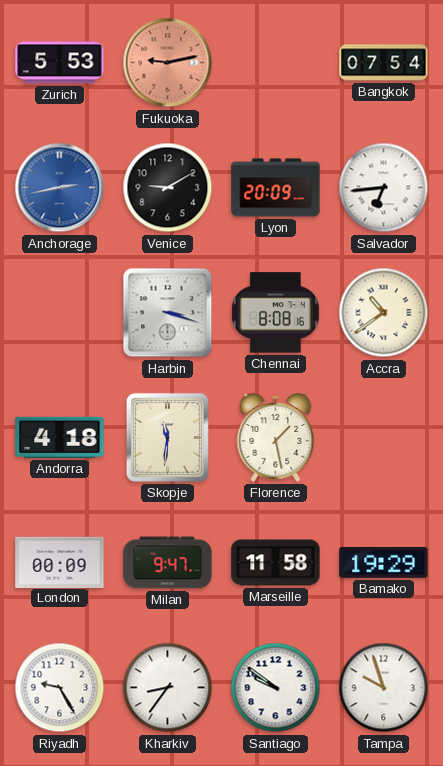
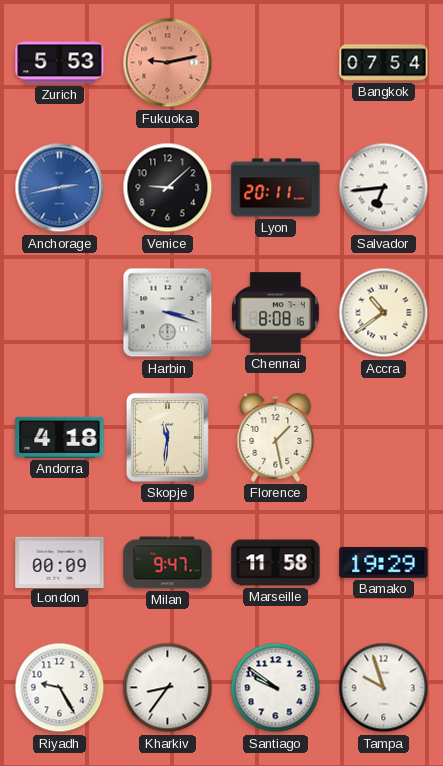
Venice: 9:10 -> 9:08 (168, 188)
Lyon: 20:09 -> 20:11 (276, 188)
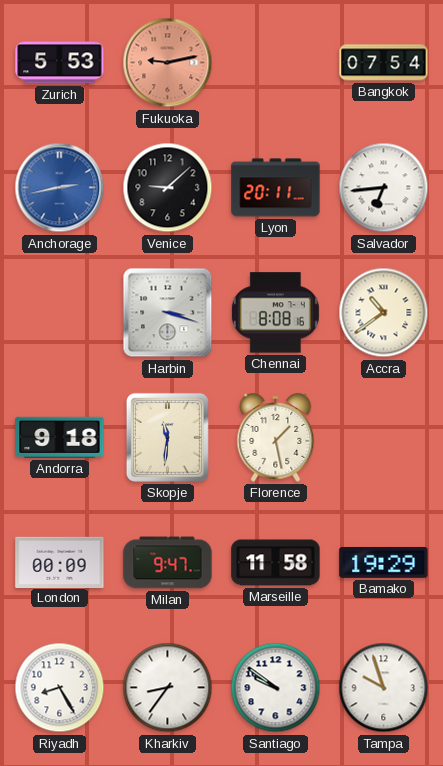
Andorra: 4:18 -> 9:18 (60, 437)
Riyadh: 9:25 -> 8:25 (60, 688)
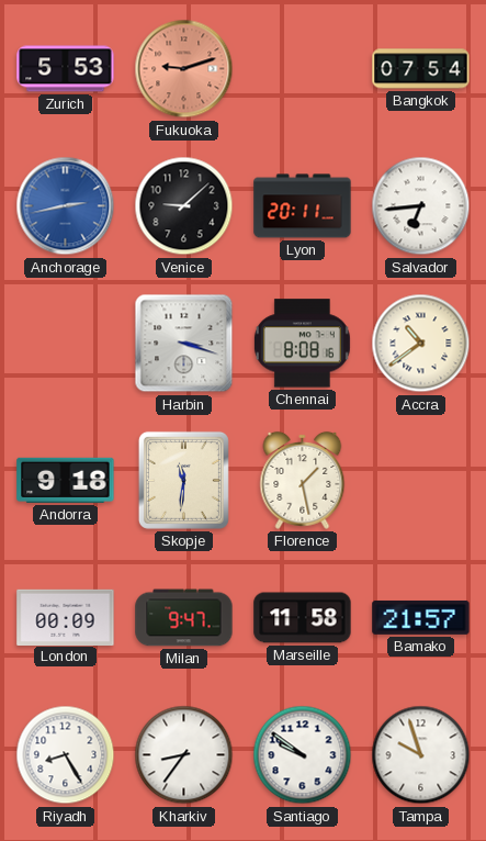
Fukuoka: 9:13 -> 9:12 (184, 69)
Bamako: 19:29 -> 21:57 (421, 617)
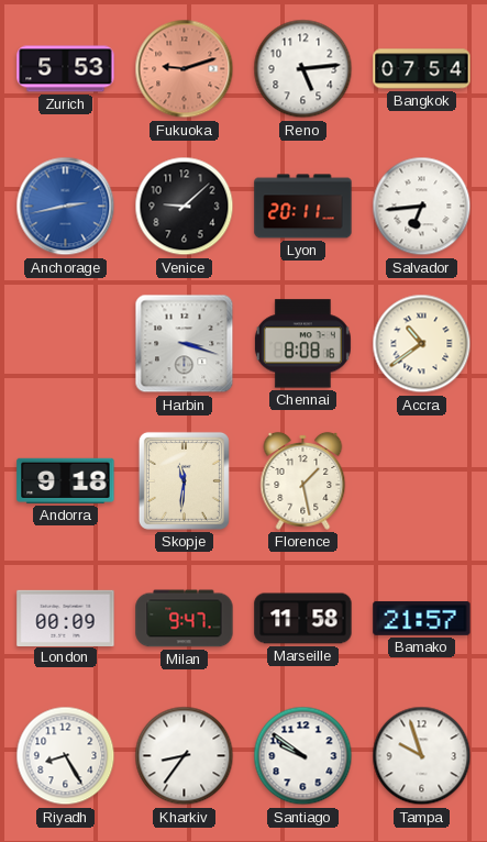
Reno: none -> 5:14 (303, 69)
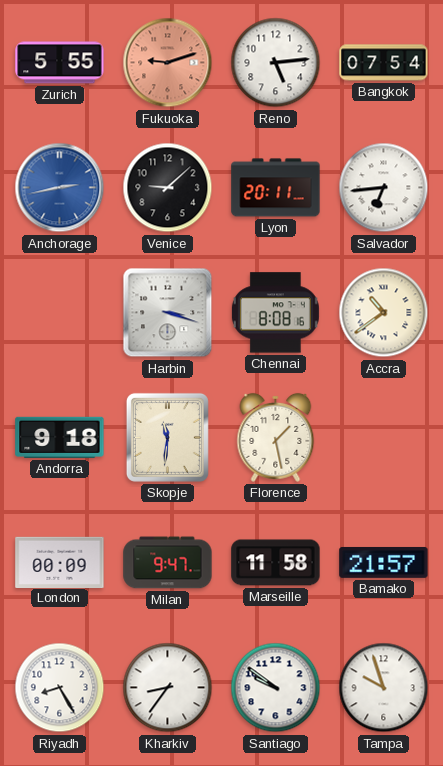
Zurich: 5:53 -> 5:55 (60, 63)
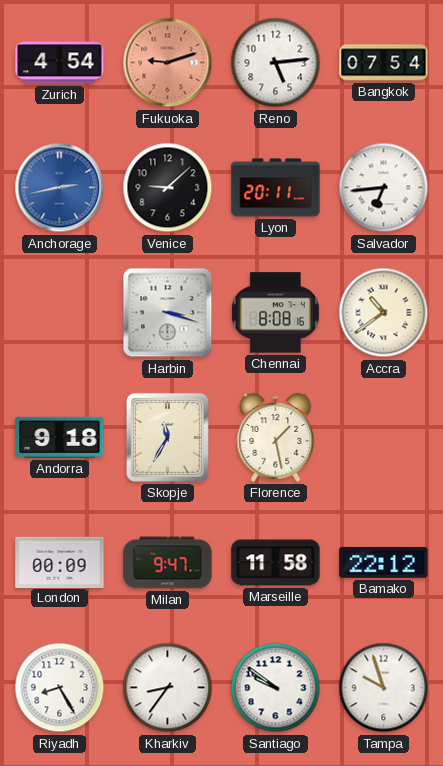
Zurich: 5:55 -> 4:54 (60, 63)
Skopje: 11:31 -> 11:35 (167, 437)
Bamako: 21:57 -> 22:12 (384, 562)
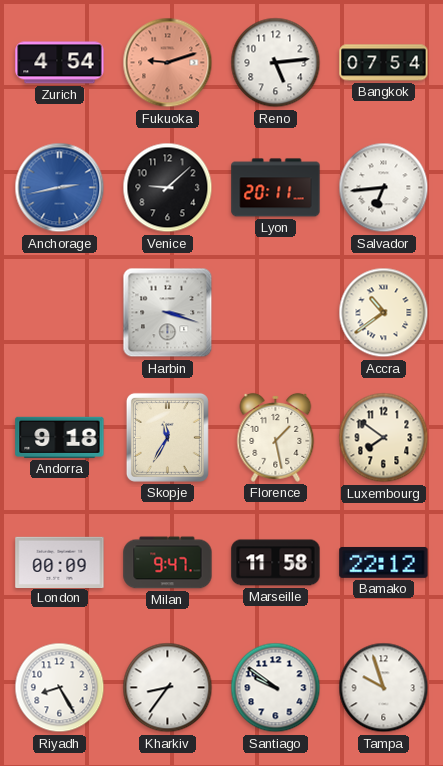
Chennai: 8:08 -> none (275, 313)
Luxembourg: none -> 7:51 (384, 438)
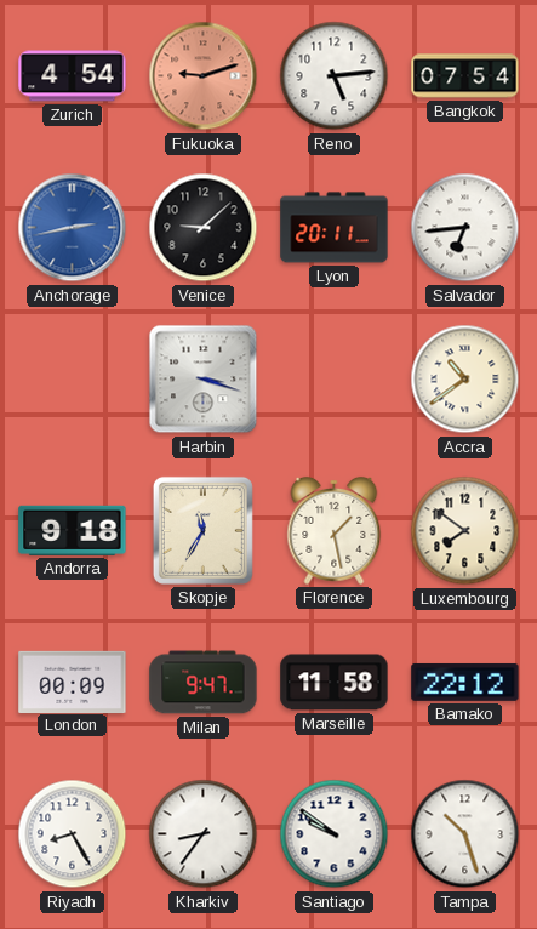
Tampa: 9:57 -> 10:27 (465, 834)
